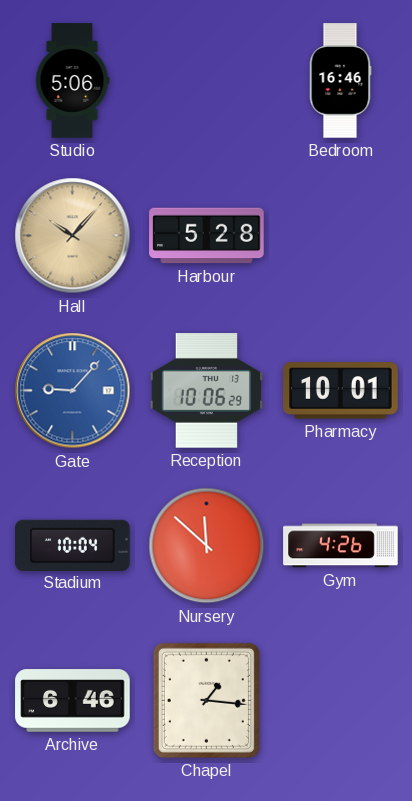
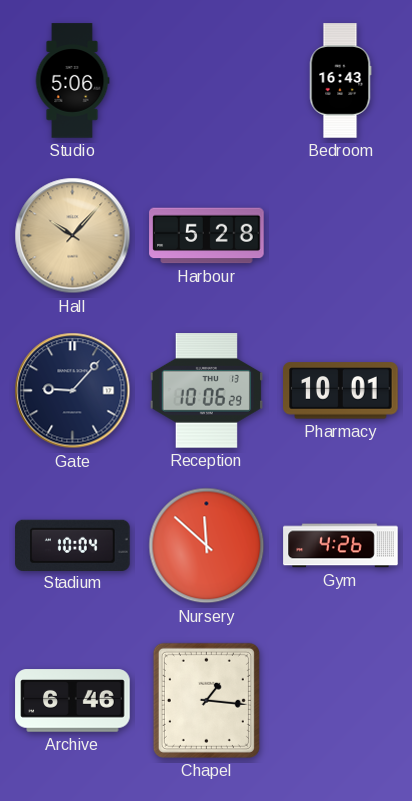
Bedroom: 16:46 -> 16:43 (340, 81)
Gate dial: blue -> navy (73, 391)
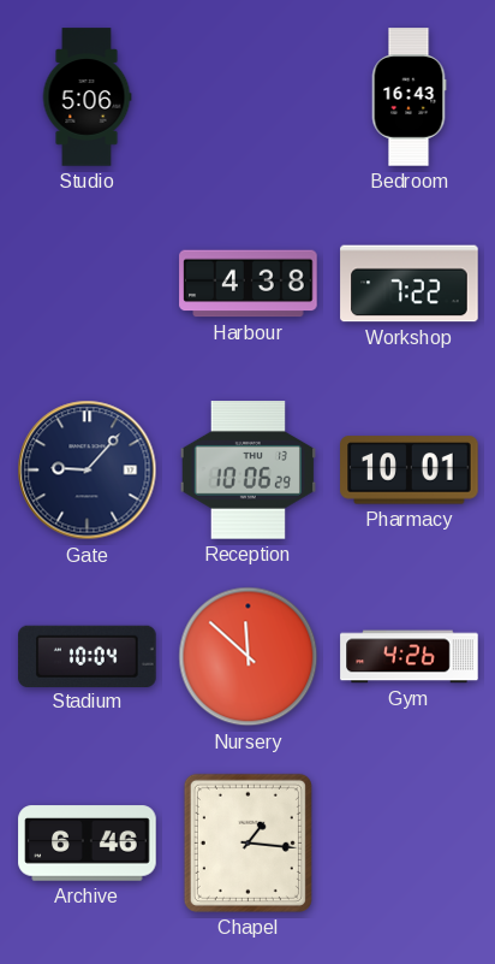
Hall: 10:07 -> none (73, 236)
Harbour: 5:28 -> 4:38 (249, 284)
Workshop: none -> 7:22 (410, 284)
